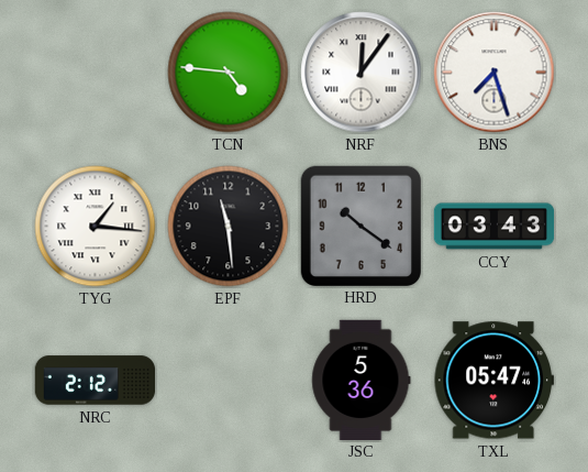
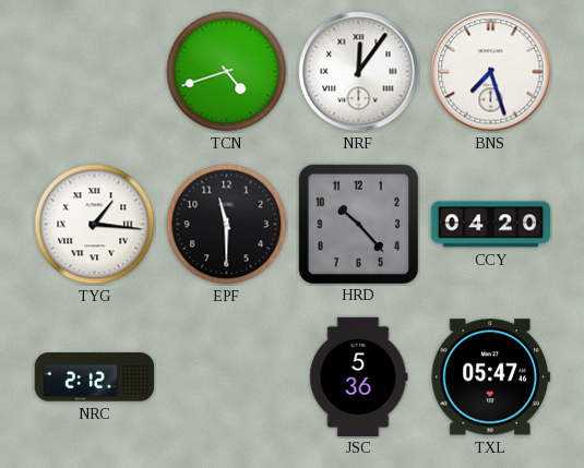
TCN: 4:46 -> 4:42 (227, 72)
EPF: 11:29 -> 11:30 (227, 225)
HRD: 10:21 -> 10:23 (358, 224)
CCY: 03:43 -> 04:20 (491, 225)
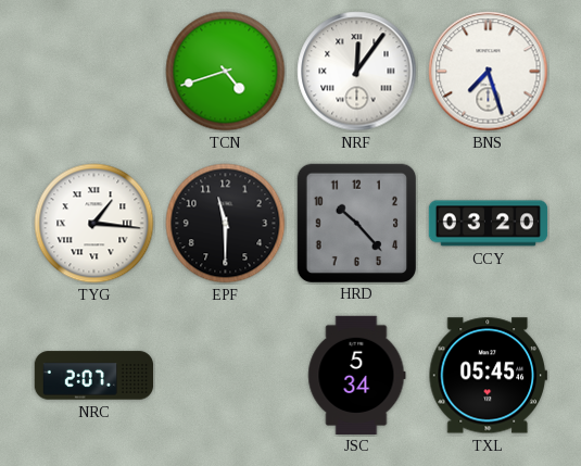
CCY: 04:20 -> 03:20 (489, 224)
NRC: 2:12 -> 2:07 (94, 376)
JSC: 5:36 -> 5:34 (357, 375)
TXL: 05:47 -> 05:45 (488, 376)
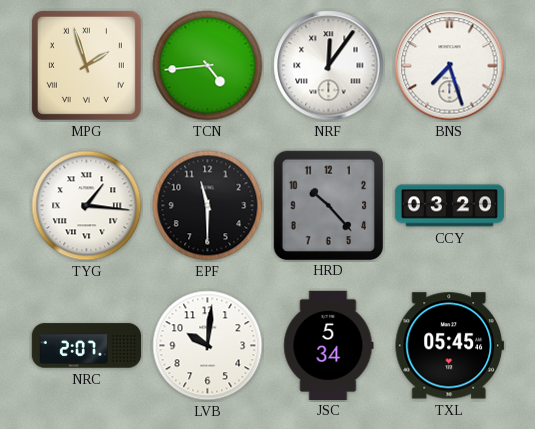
MPG: none -> 1:57 (86, 65)
TCN: 4:42 -> 4:44 (208, 66)
LVB: none -> 10:01 (208, 346)
